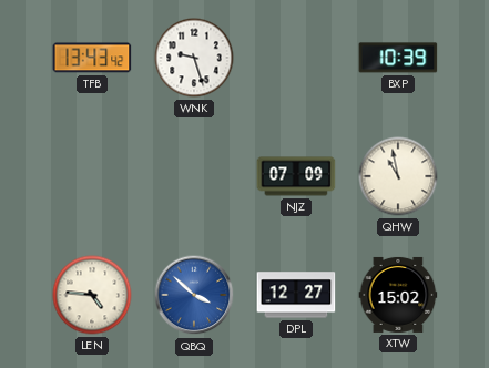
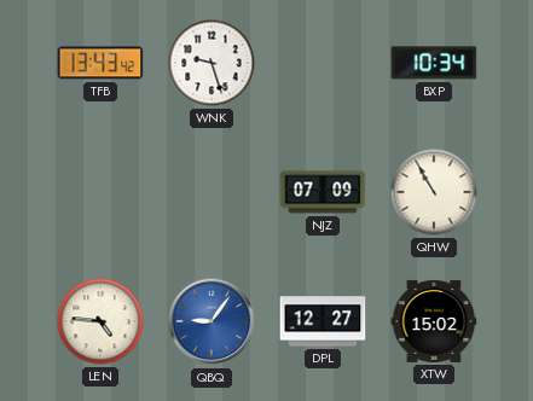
BXP: 10:39 -> 10:34 (434, 63)
QHW: 10:58 -> 10:55 (434, 192)
QBQ: 3:52 -> 9:06 (212, 321)
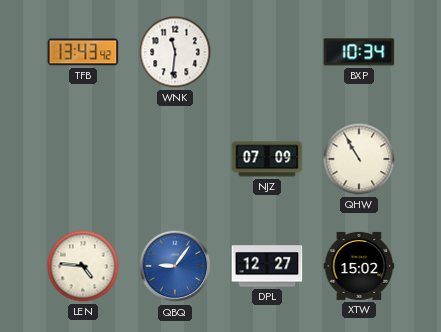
WNK: 9:27 -> 11:31 (175, 52)
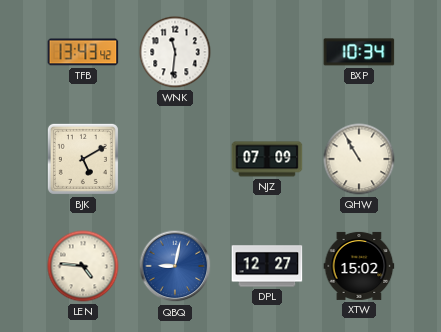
BJK: none -> 5:10 (83, 159)
QBQ: 9:06 -> 9:02 (175, 266)
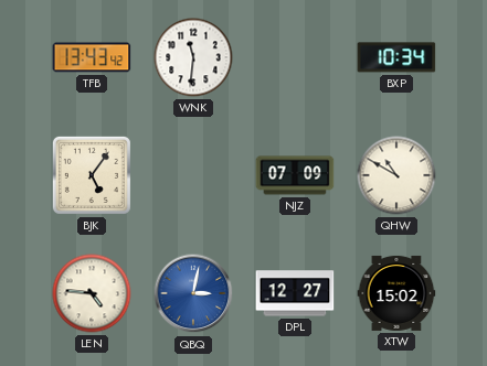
BJK: 5:10 -> 5:06 (92, 175)
QHW: 10:55 -> 10:50 (396, 175)
QBQ: 9:02 -> 3:02 (193, 293)
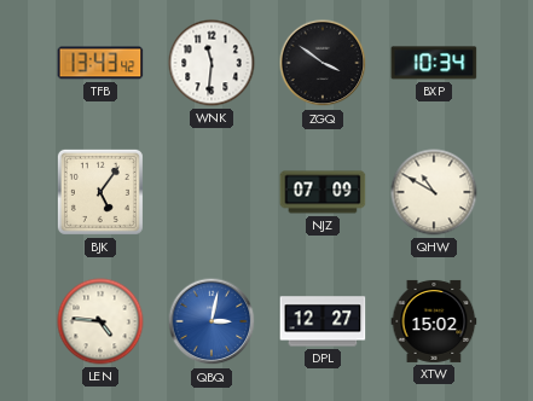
ZGQ: none -> 3:51 (323, 63)
